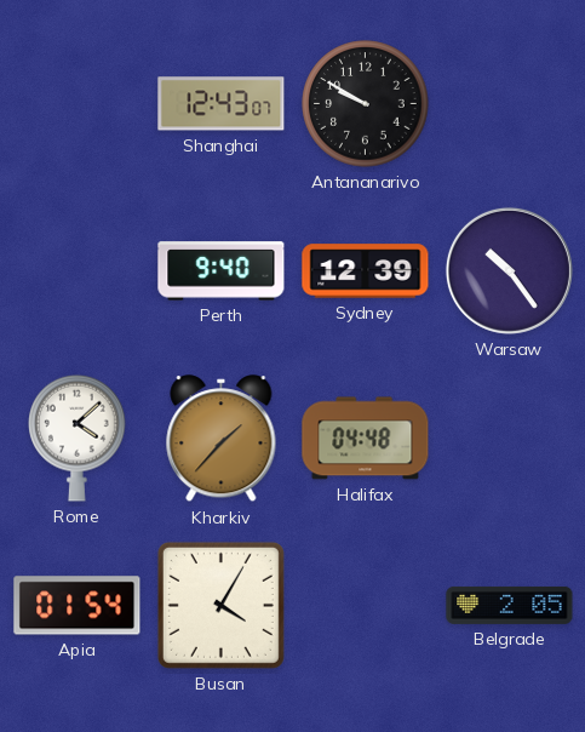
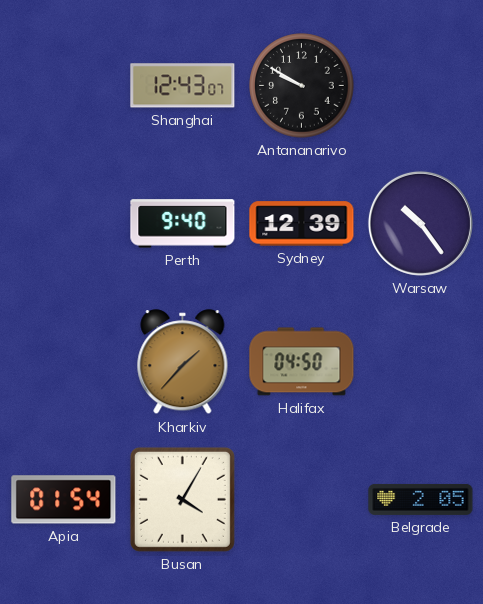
Rome: 4:08 -> none (78, 438)
Halifax: 04:48 -> 04:50 (302, 362)
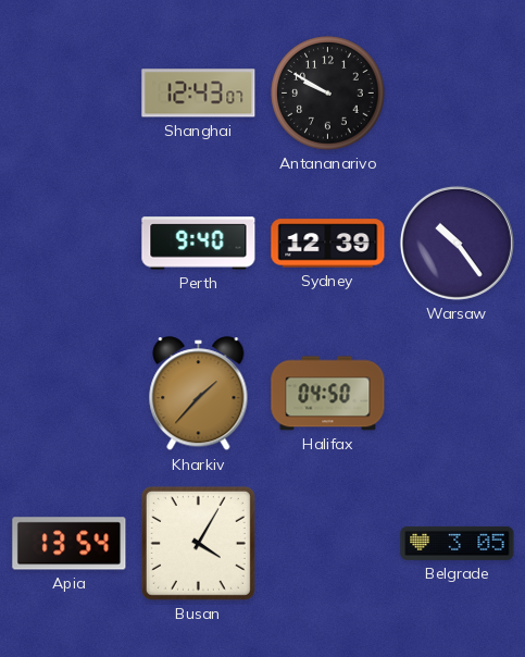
Apia: 01:54 -> 13:54 (70, 544)
Belgrade: 2:05 -> 3:05 (458, 543)
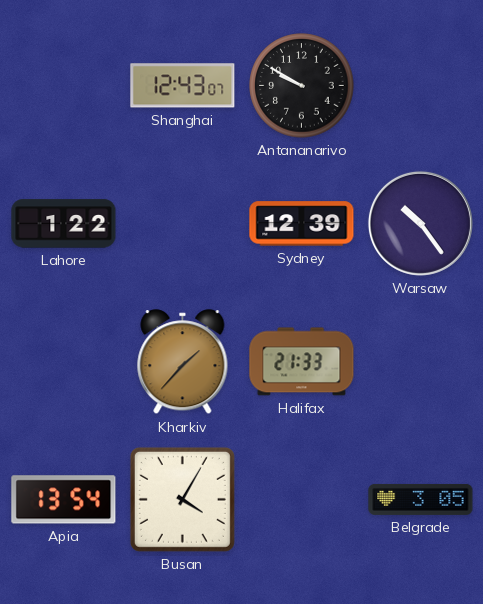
Lahore: none -> 1:22 (64, 224)
Perth: 9:40 -> none (199, 244)
Halifax: 04:50 -> 21:33 (302, 362)
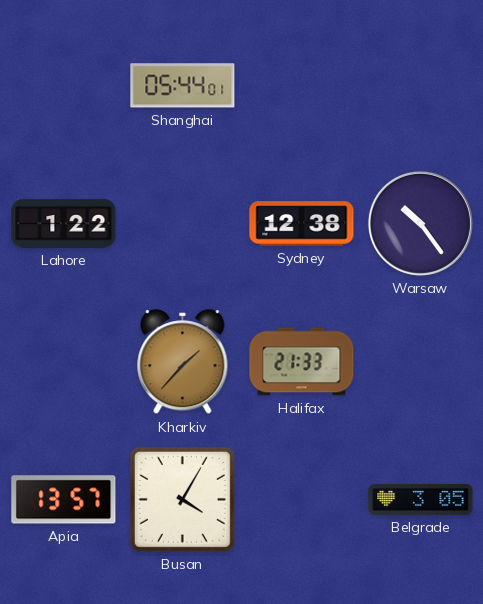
Shanghai: 12:43 -> 05:44 (183, 86)
Antananarivo: 9:50 -> none (302, 86)
Sydney: 12:39 -> 12:38 (302, 224)
Apia: 13:54 -> 13:57 (64, 500)
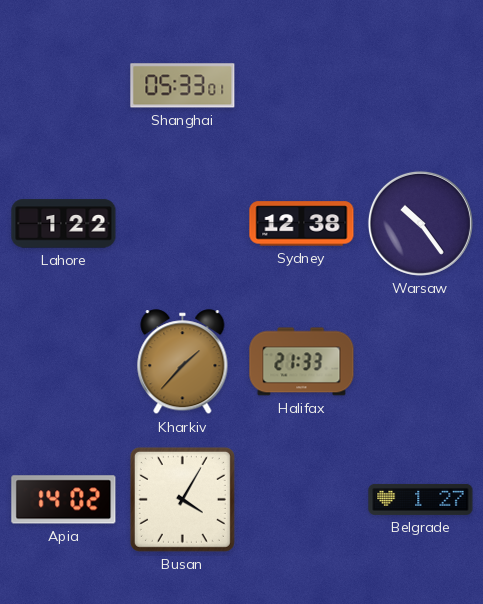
Shanghai: 05:44 -> 05:33 (183, 86)
Apia: 13:57 -> 14:02 (64, 500)
Belgrade: 3:05 -> 1:27 (421, 499)
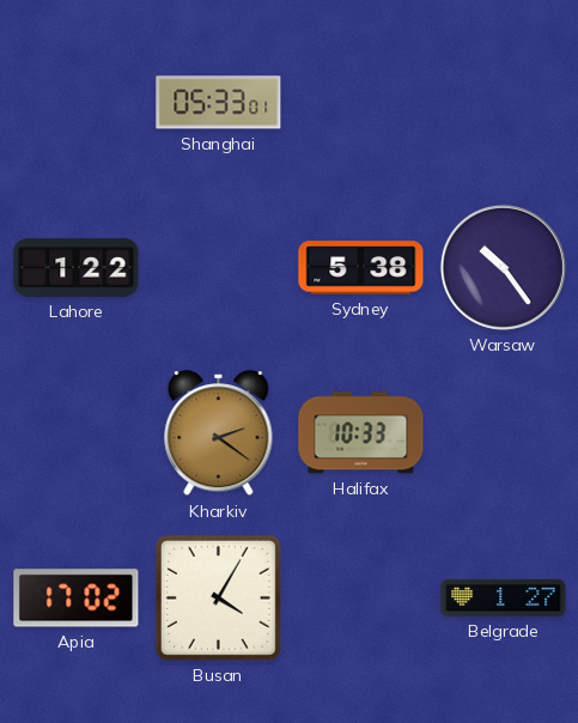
Sydney: 12:38 -> 5:38 (361, 268)
Kharkiv: 1:37 -> 2:21 (219, 433)
Halifax: 21:33 -> 10:33 (361, 433)
Apia: 14:02 -> 17:02 (77, 599)
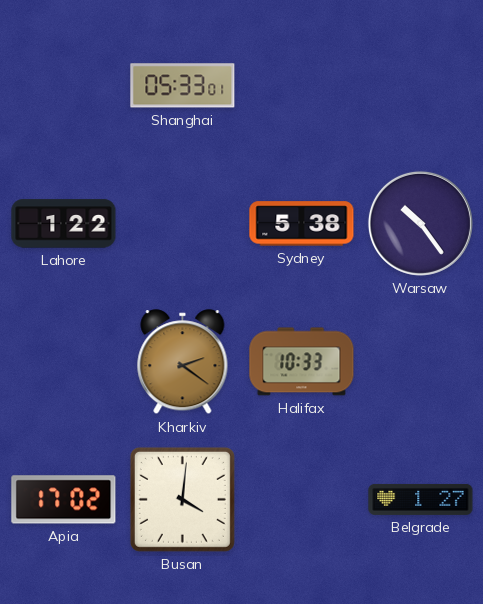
Busan: 4:05 -> 4:01 (182, 499)
